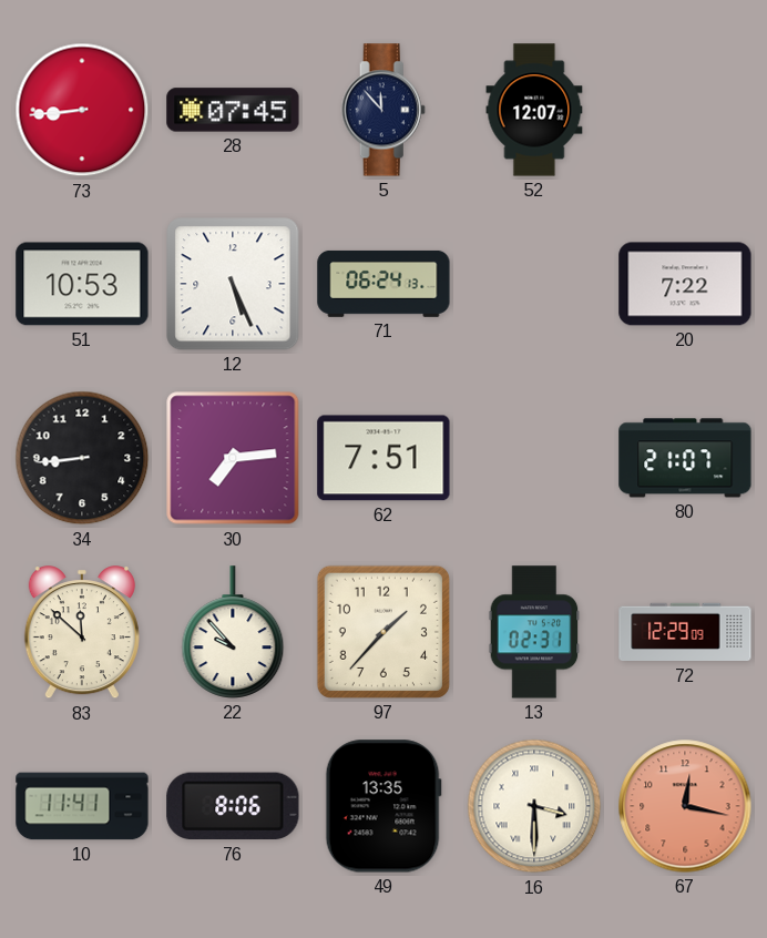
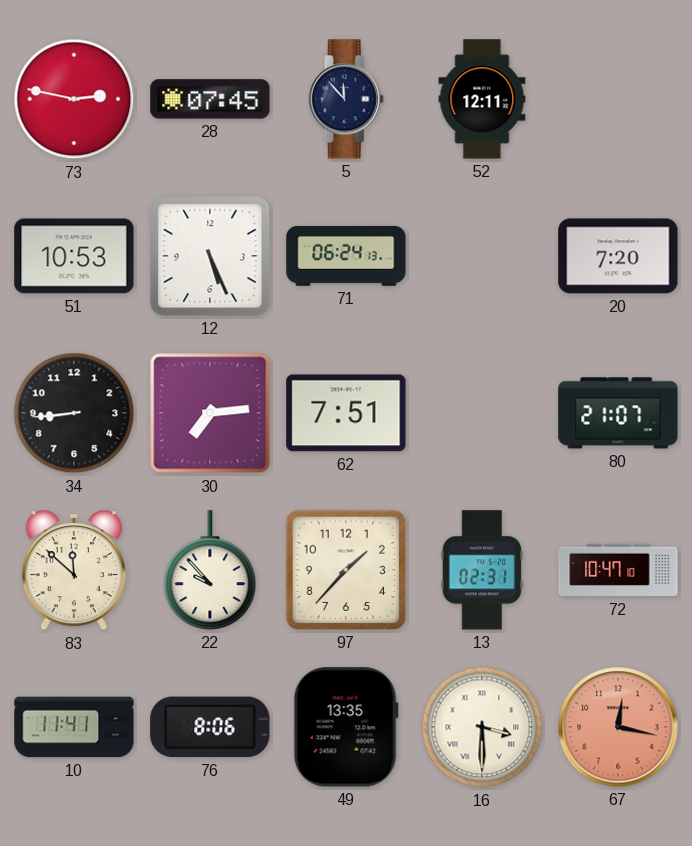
73: 8:44 -> 2:47 (74, 99)
52: 12:07 -> 12:11 (482, 99)
20: 7:22 -> 7:20 (618, 256)
72: 12:29 -> 10:47 (618, 570)
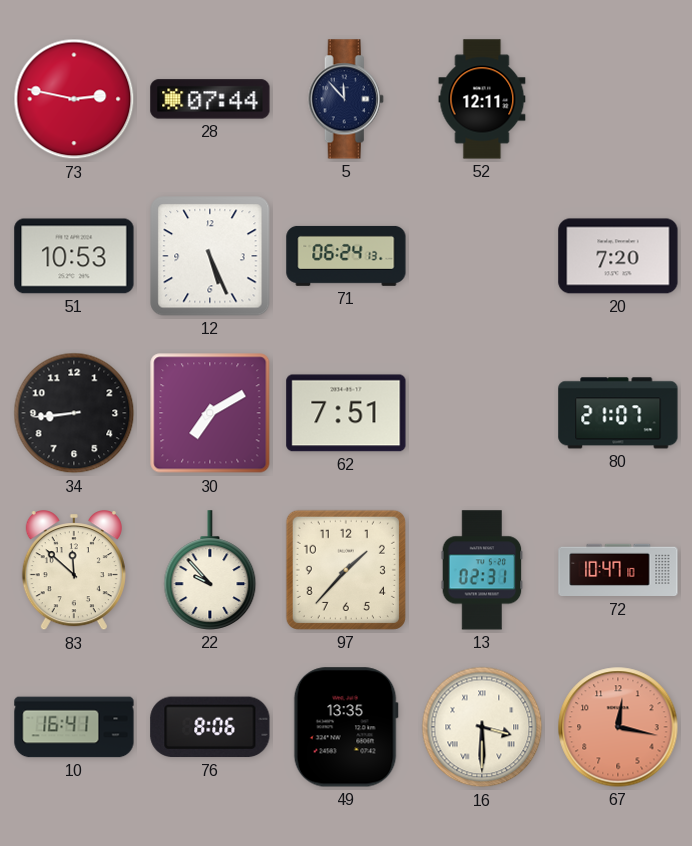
28: 07:45 -> 07:44 (210, 99)
30: 7:14 -> 7:10 (210, 413)
10: 11:41 -> 16:41 (74, 727)
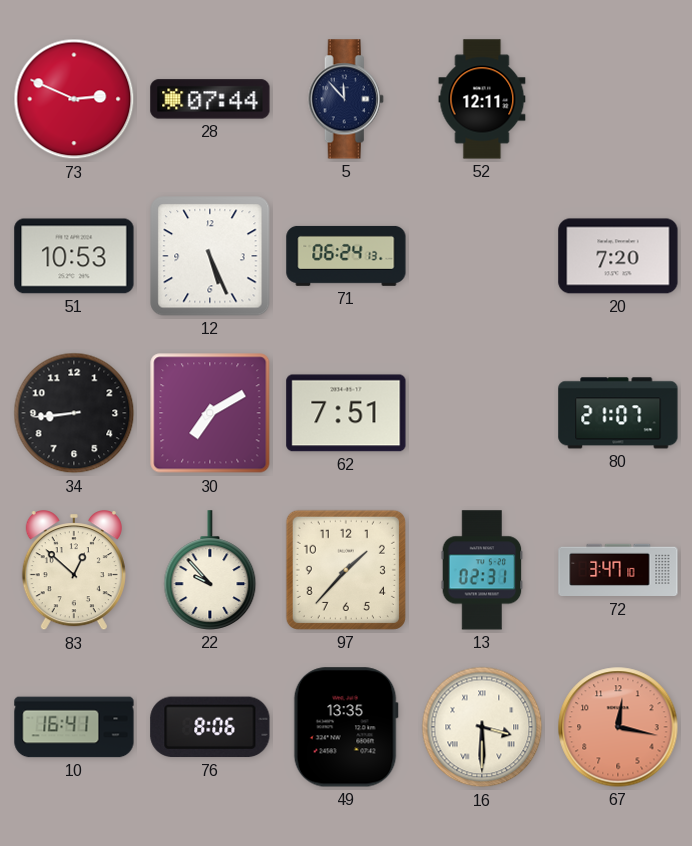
73: 2:47 -> 2:49 (74, 99)
83: 11:52 -> 12:52 (74, 571)
72: 10:47 -> 3:47 (618, 570)
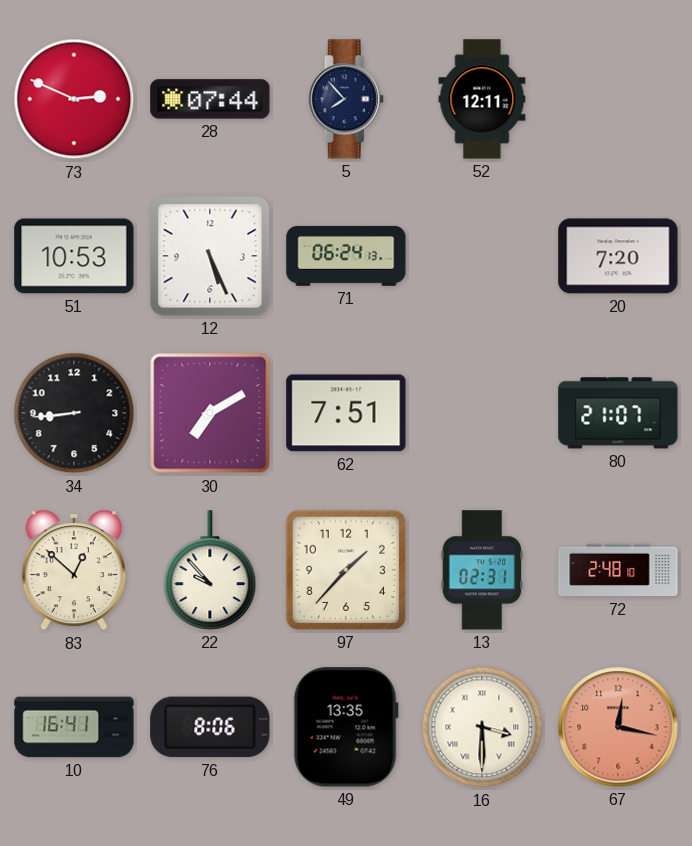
5: 11:53 -> 7:53 (346, 99)
72: 3:47 -> 2:48 (618, 570)
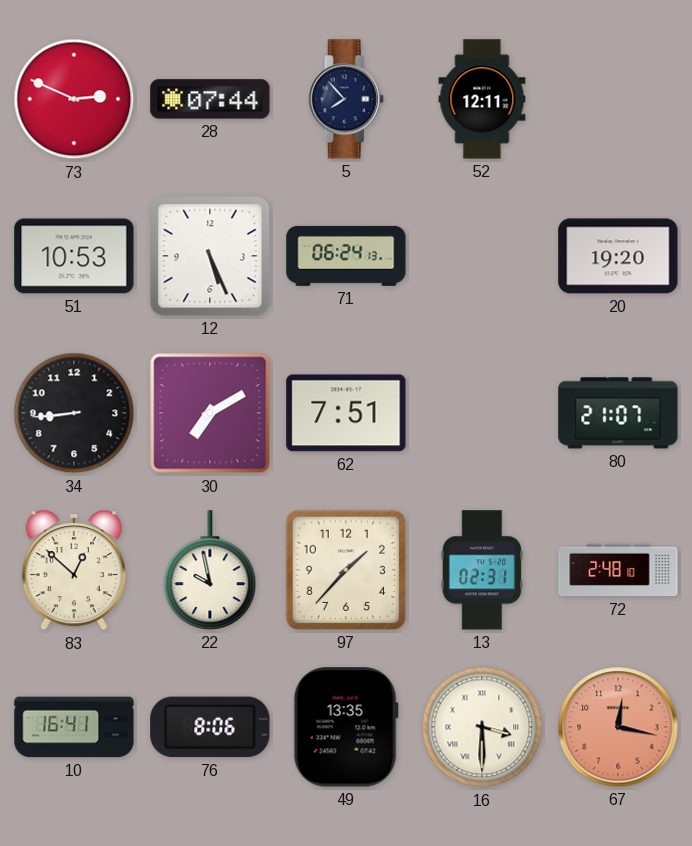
20: 7:20 -> 19:20 (618, 256)
22: 9:53 -> 9:58 (210, 570)
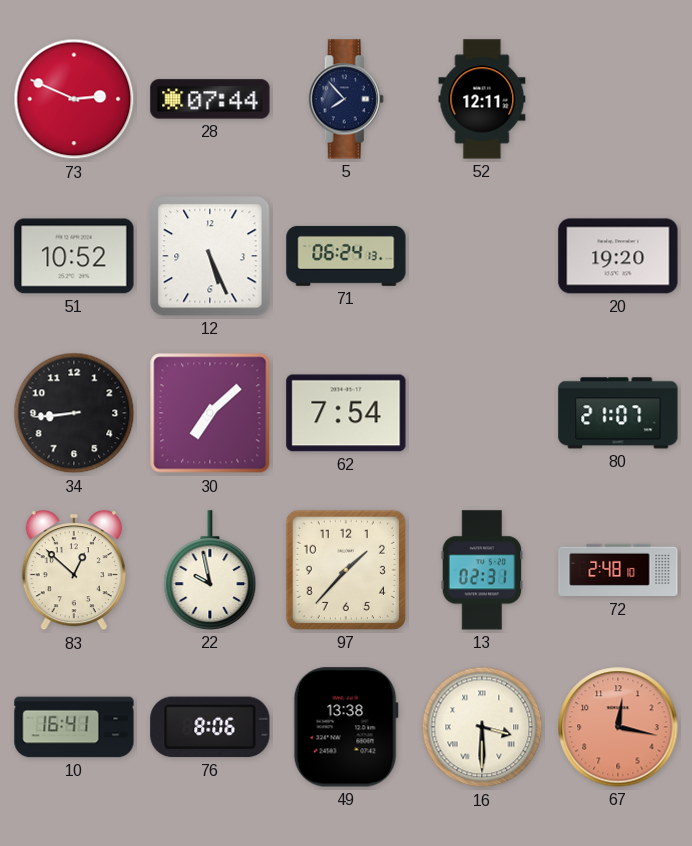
51: 10:53 -> 10:52 (74, 256)
30: 7:10 -> 7:08 (210, 413)
62: 7:51 -> 7:54 (346, 413)
49: 13:35 -> 13:38 (346, 727)
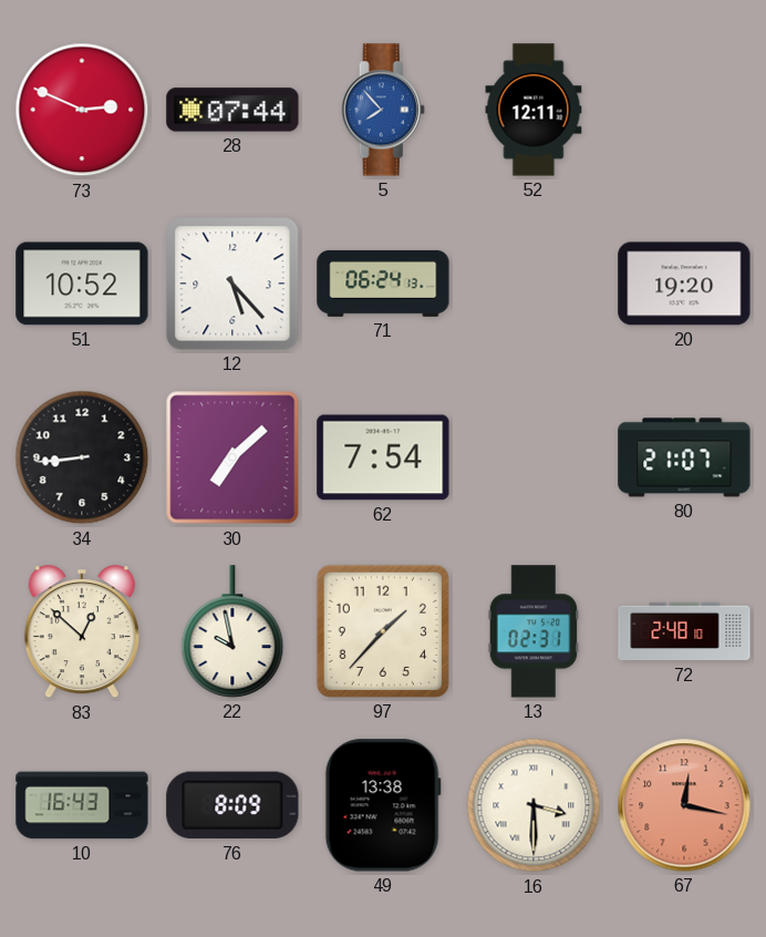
5 dial: navy -> blue (383, 110)
12: 5:26 -> 5:23 (232, 284)
10: 16:41 -> 16:43 (82, 805)
76: 8:06 -> 8:09 (232, 805)
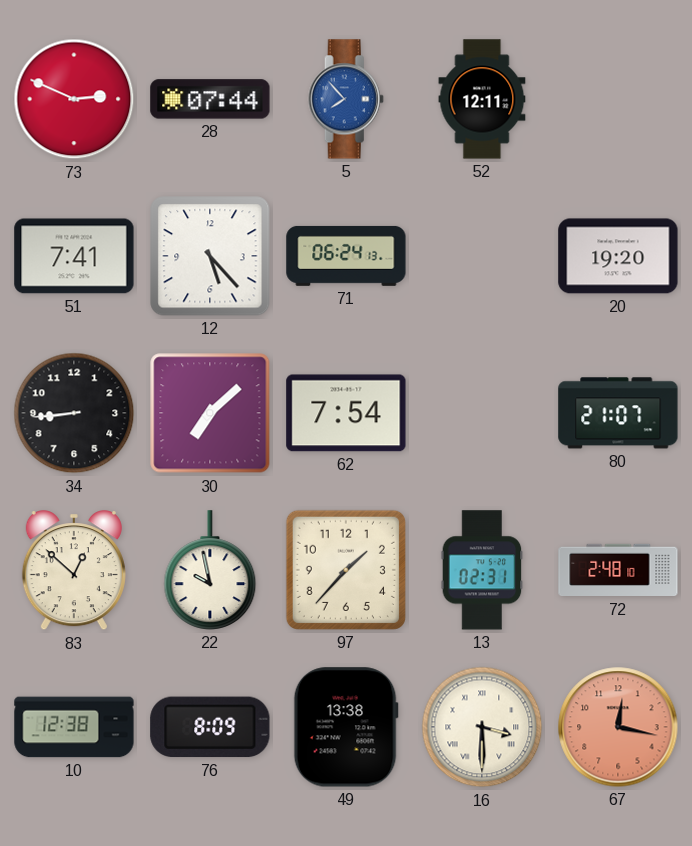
51: 10:52 -> 7:41 (74, 256)
10: 16:43 -> 12:38 (74, 727)
